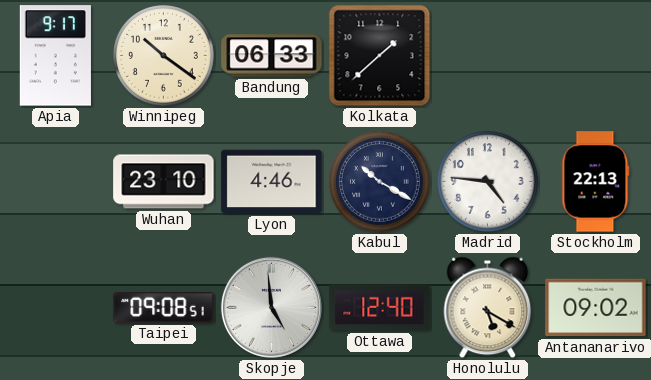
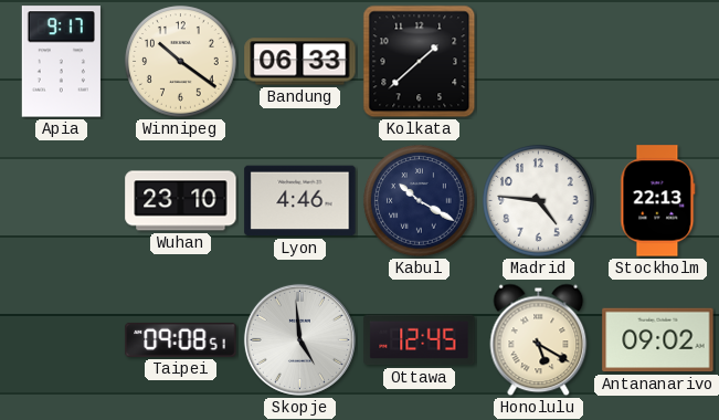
Ottawa: 12:40 -> 12:45 (420, 340)
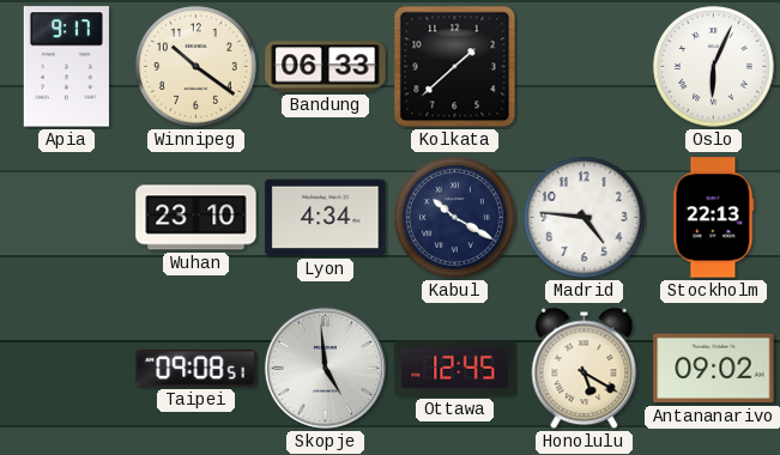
Oslo: none -> 6:04 (714, 67)
Lyon: 4:46 -> 4:34 (326, 218)
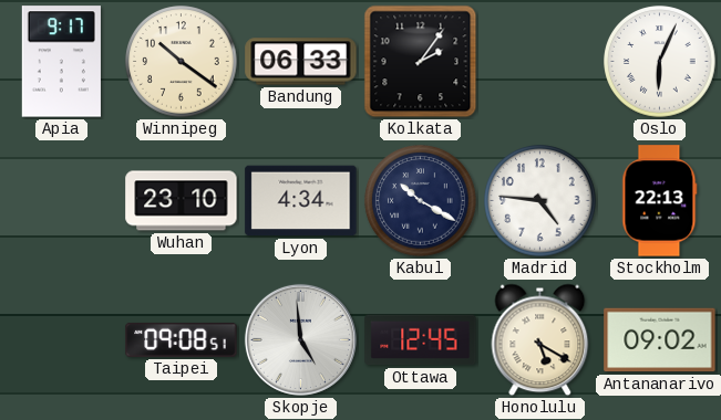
Kolkata: 1:38 -> 2:06 (421, 62)
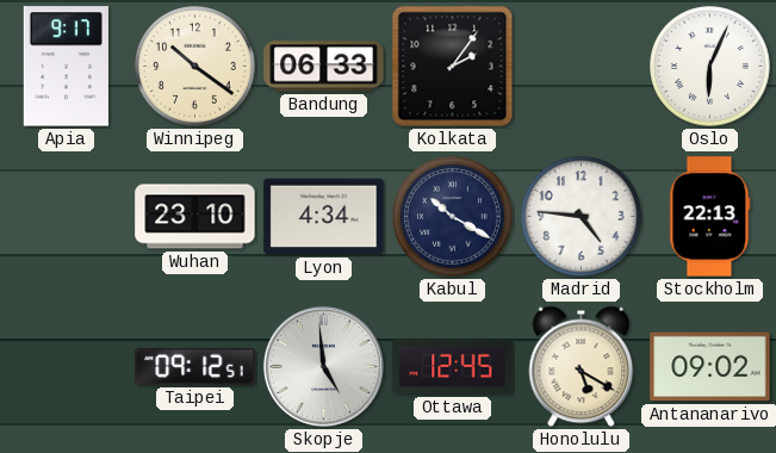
Taipei: 09:08 -> 09:12 (195, 366)
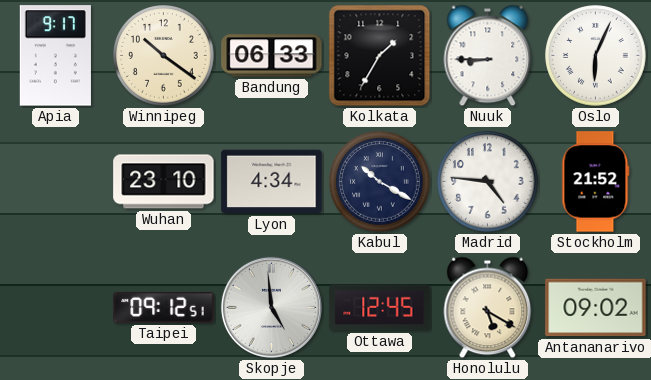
Kolkata: 2:06 -> 1:35 (380, 56)
Nuuk: none -> 8:45 (488, 56)
Stockholm: 22:13 -> 21:52 (596, 182)
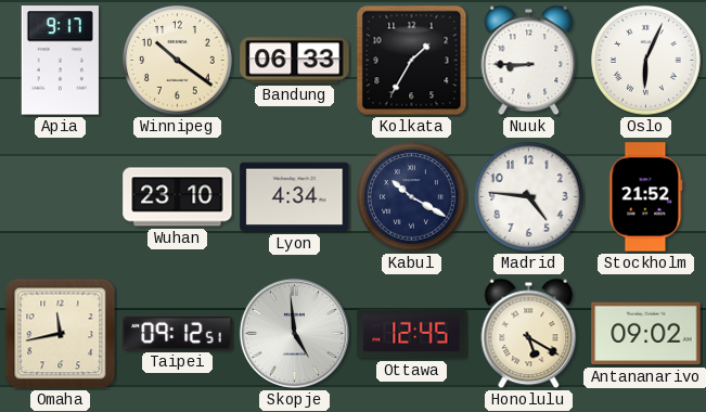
Omaha: none -> 11:43 (61, 334)
